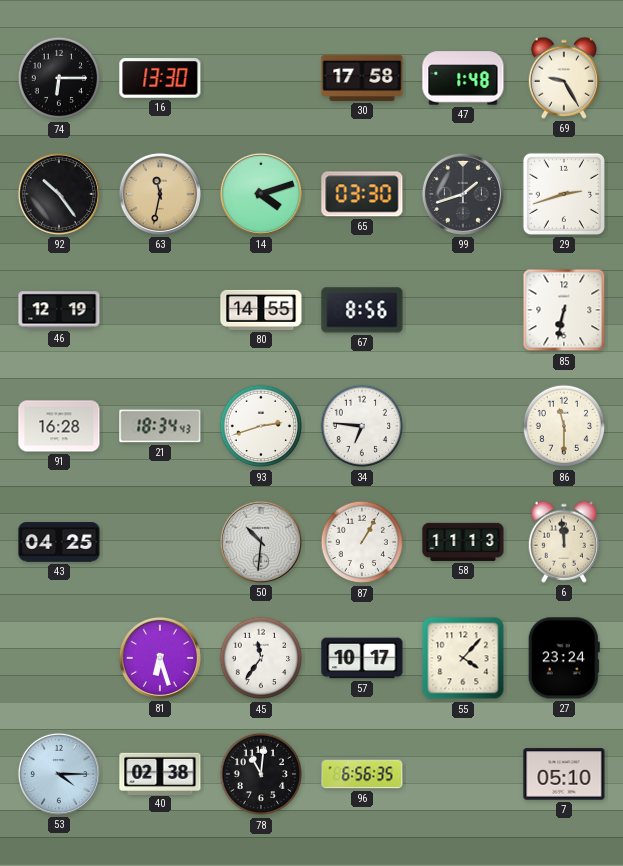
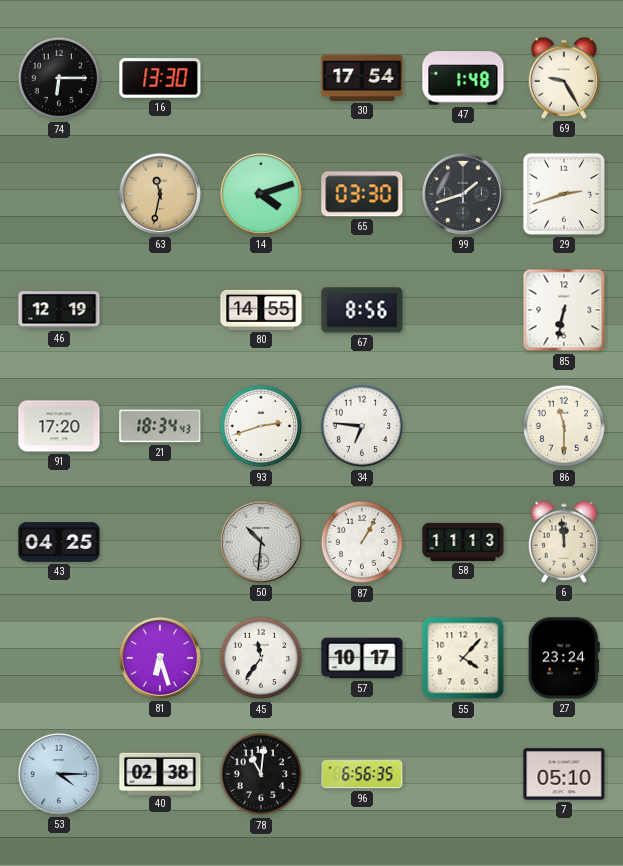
30: 17:58 -> 17:54 (362, 78)
92: 10:24 -> none (59, 194)
91: 16:28 -> 17:20 (59, 426)
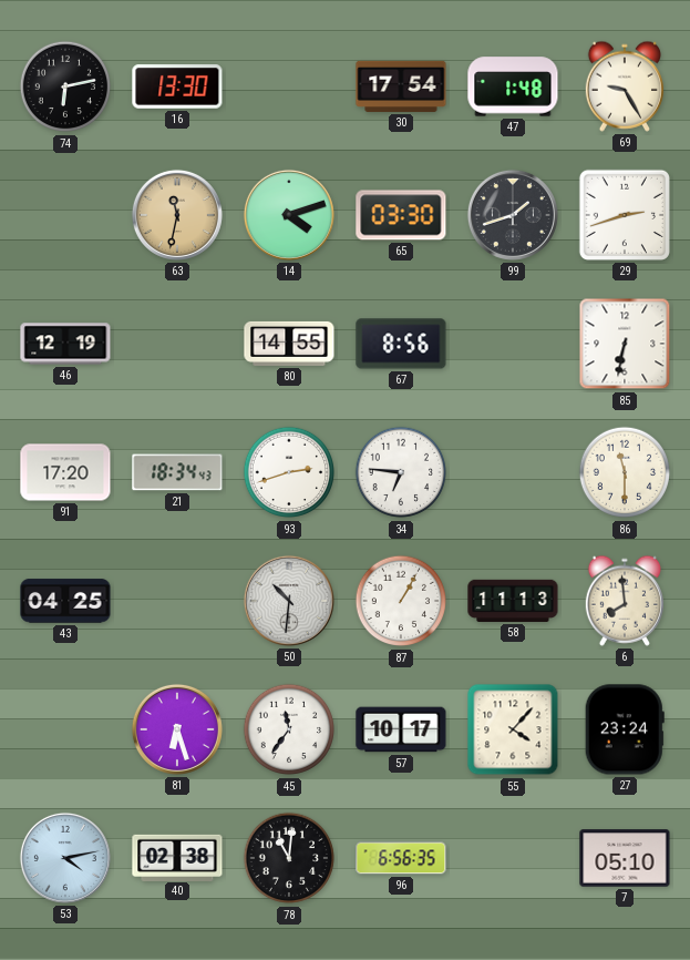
74: 6:15 -> 6:13 (65, 86)
6: 11:59 -> 7:59 (624, 601)
53: 4:15 -> 4:13 (65, 858)
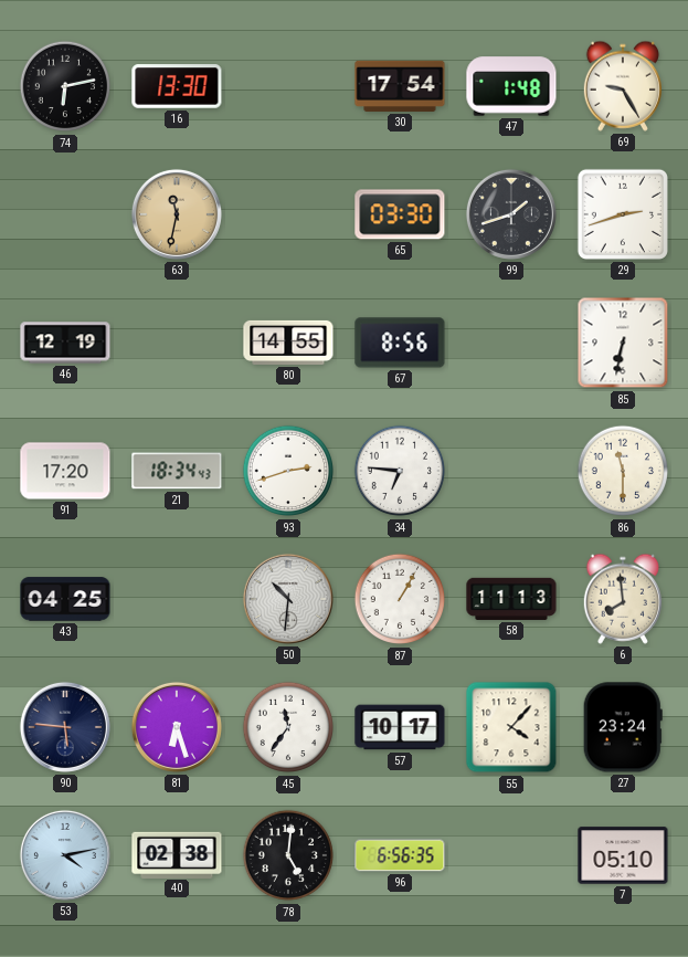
14: 4:12 -> none (289, 215)
90: none -> 5:46 (65, 727)
78: 11:01 -> 5:01 (288, 855)
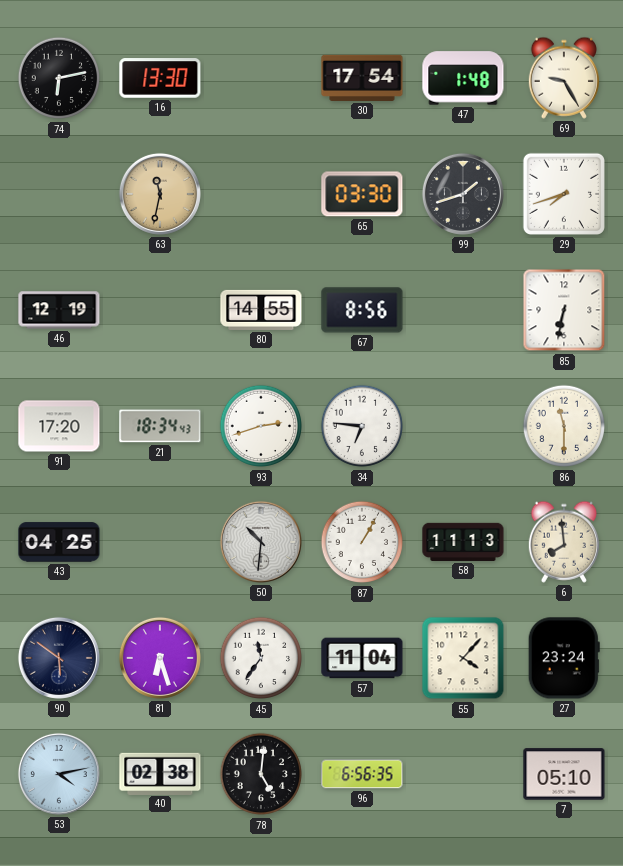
29: 2:42 -> 7:42 (564, 194)
90: 5:46 -> 5:51 (59, 658)
57: 10:17 -> 11:04 (362, 658)
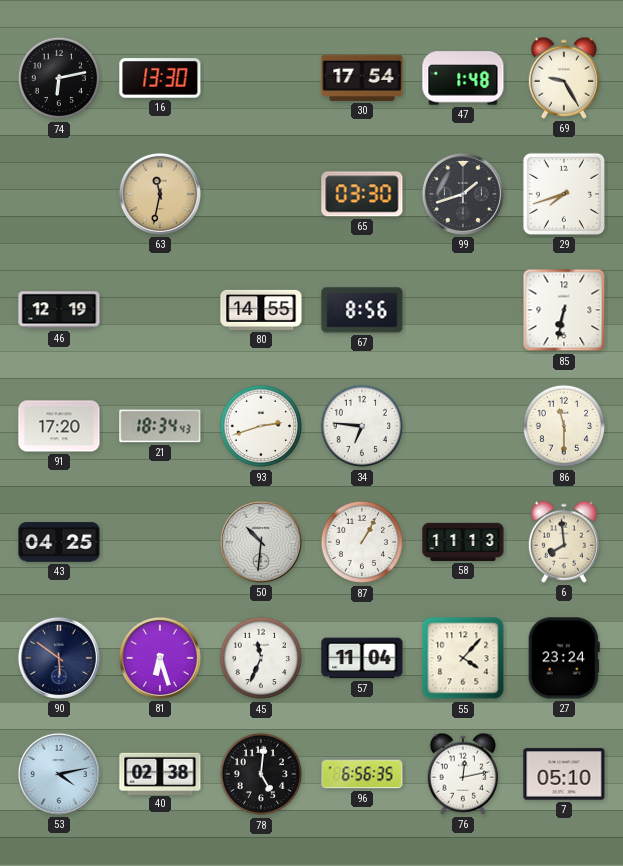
45: 11:36 -> 11:34 (261, 658)
76: none -> 12:13 (462, 774)
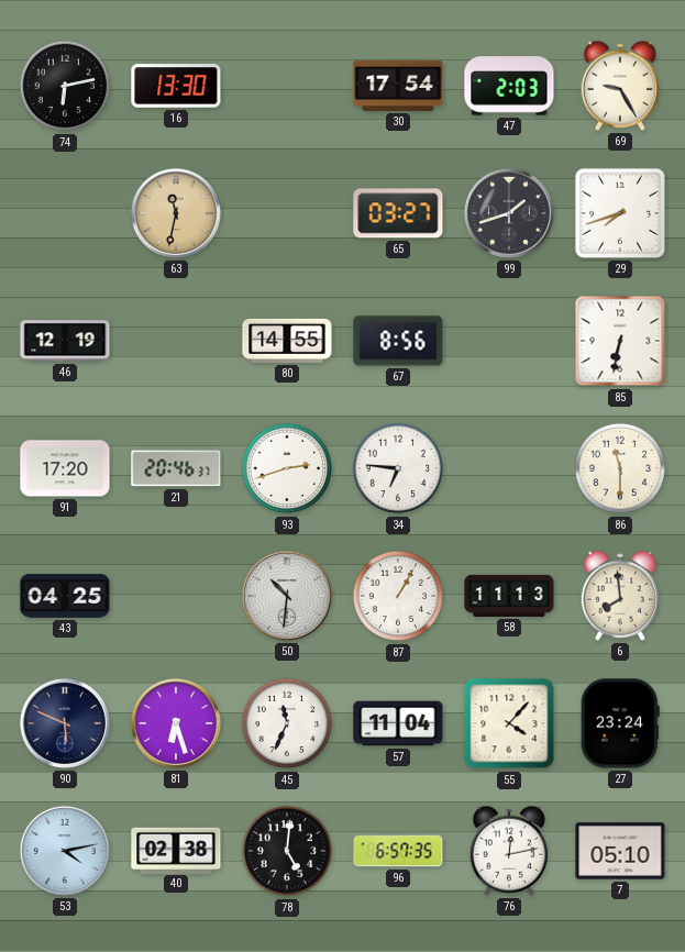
47: 1:48 -> 2:03 (509, 86)
65: 03:30 -> 03:27 (398, 213)
21: 18:34 -> 20:46 (176, 468)
90: 5:51 -> 5:49 (65, 723)
96: 6:56 -> 6:57 (398, 851)
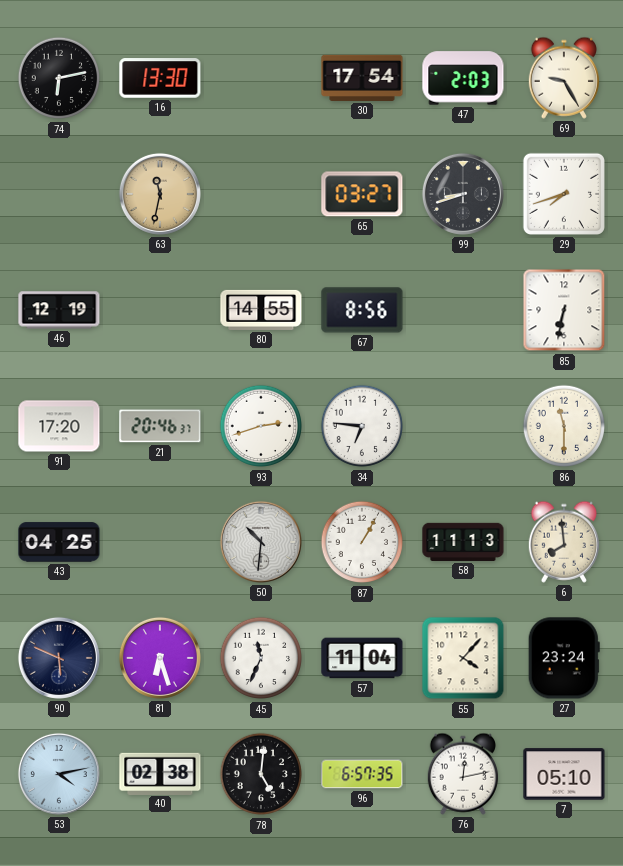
99: 1:42 -> 8:42 (463, 194)
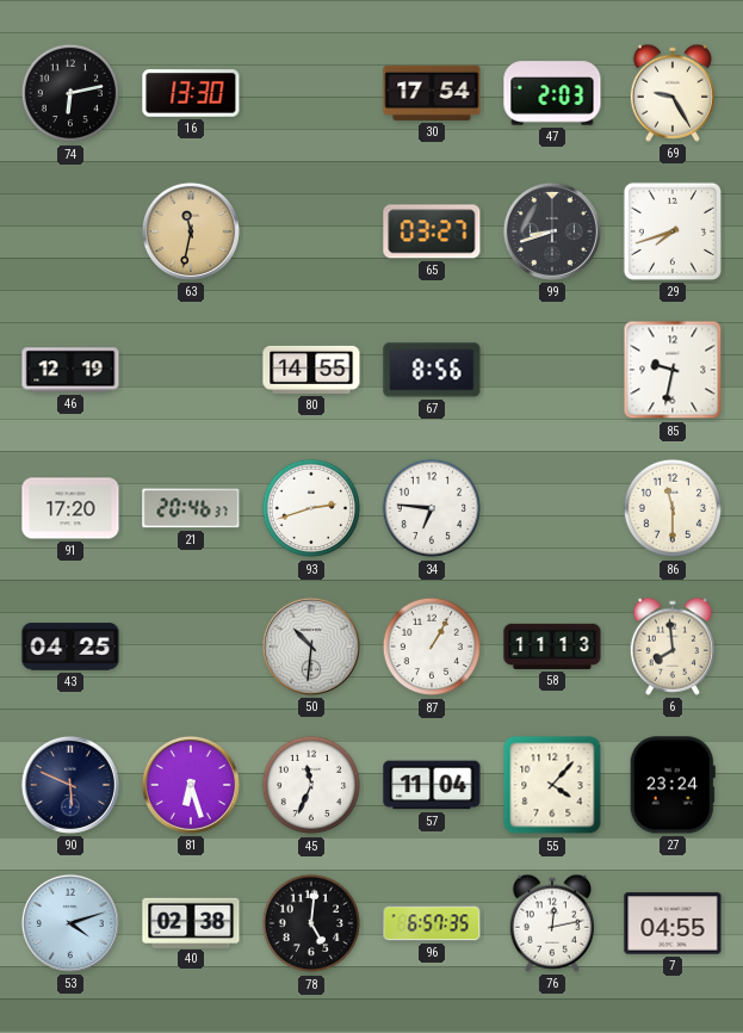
85: 6:32 -> 9:32 (673, 370)
53: 4:13 -> 4:12 (70, 923)
7: 05:10 -> 04:55 (673, 923)
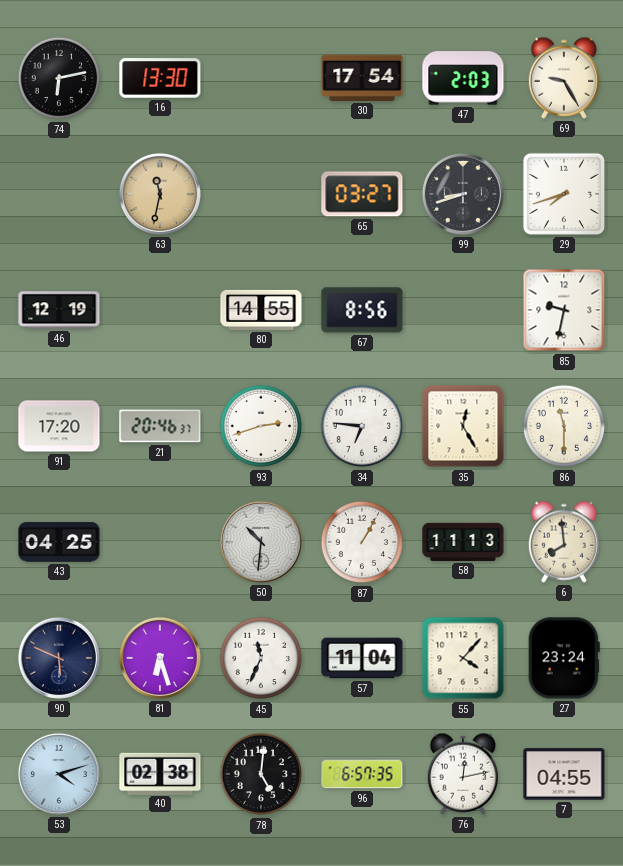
35: none -> 12:25 (463, 426)
